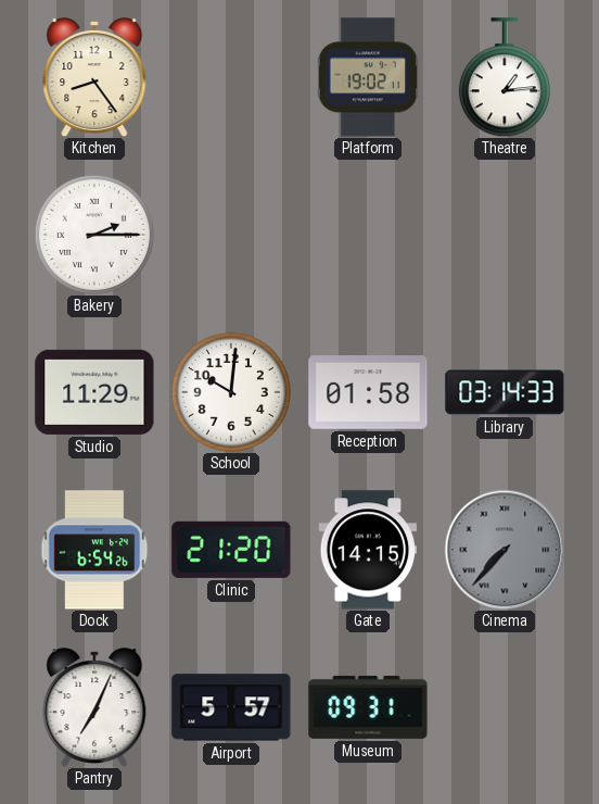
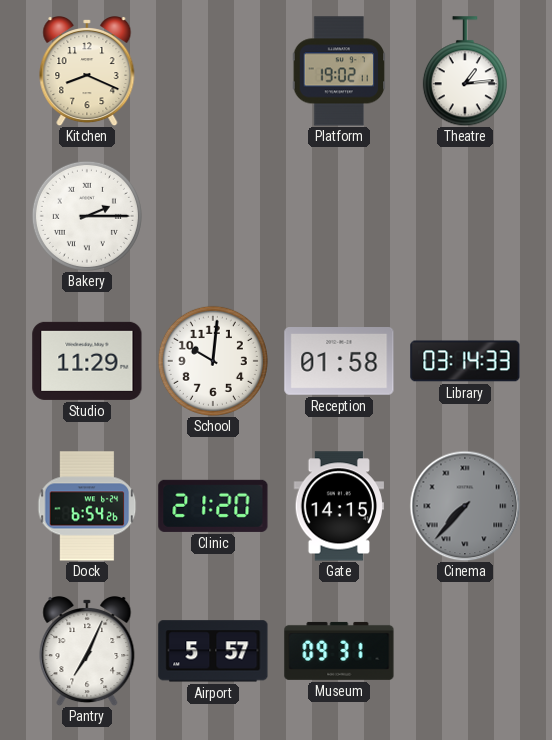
Kitchen: 8:24 -> 8:19 (87, 72)
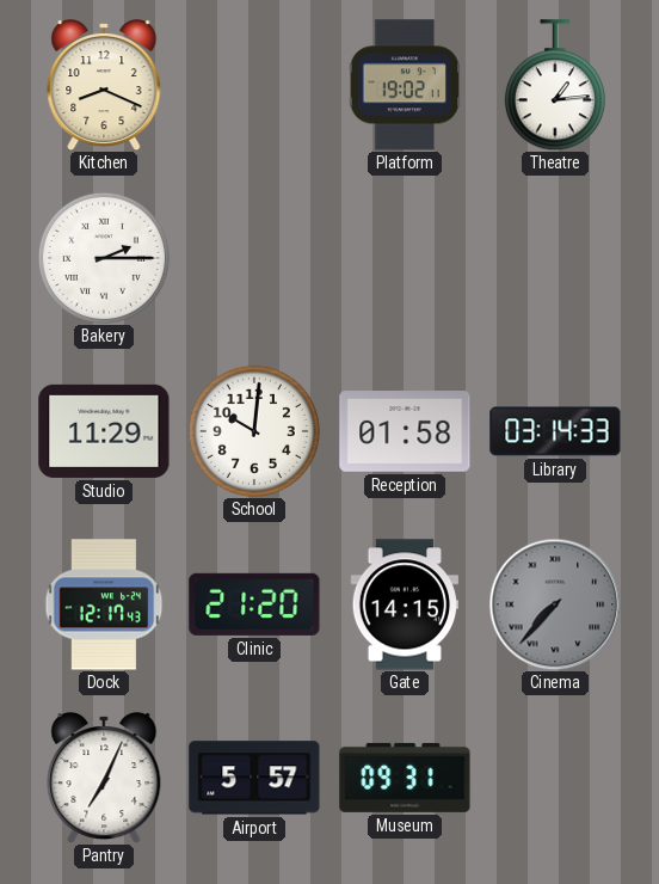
Dock: 6:54 -> 12:17 (104, 604)
